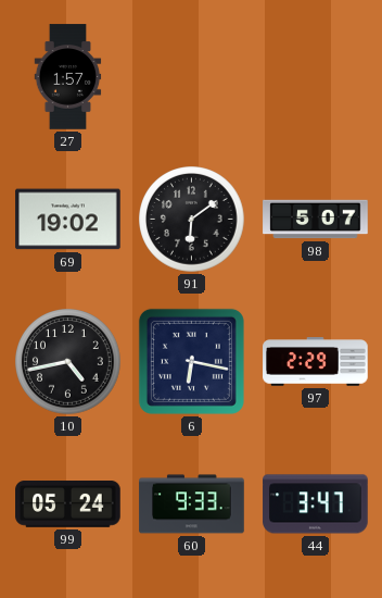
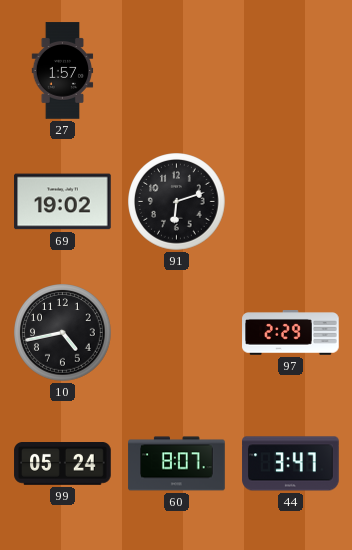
91: 6:09 -> 6:12 (177, 202)
98: 5:07 -> none (316, 220)
6: 6:17 -> none (191, 361)
60: 9:33 -> 8:07 (177, 464)
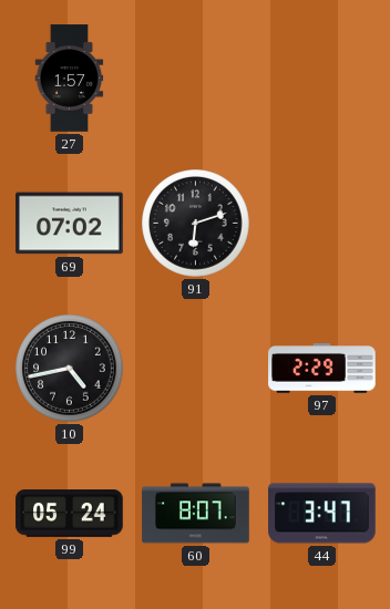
69: 19:02 -> 07:02 (70, 224)
